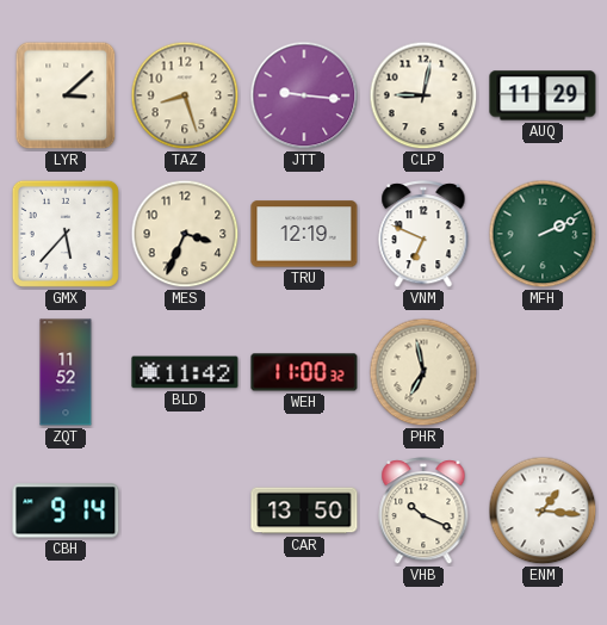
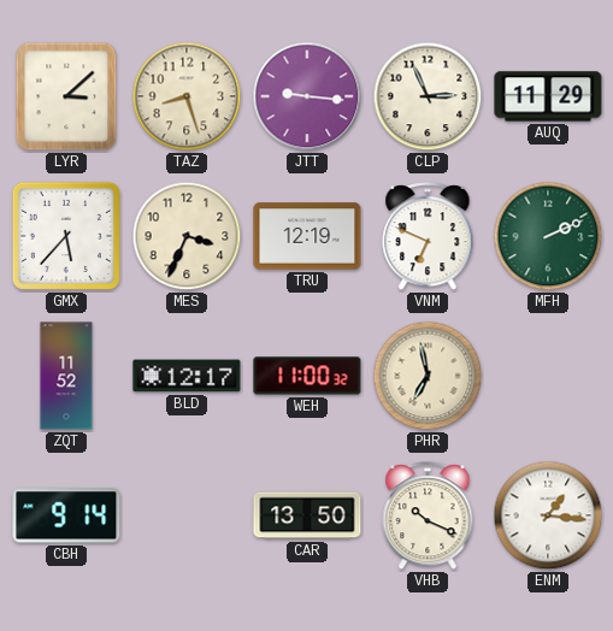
CLP: 9:02 -> 2:56 (428, 96)
BLD: 11:42 -> 12:17 (187, 376)
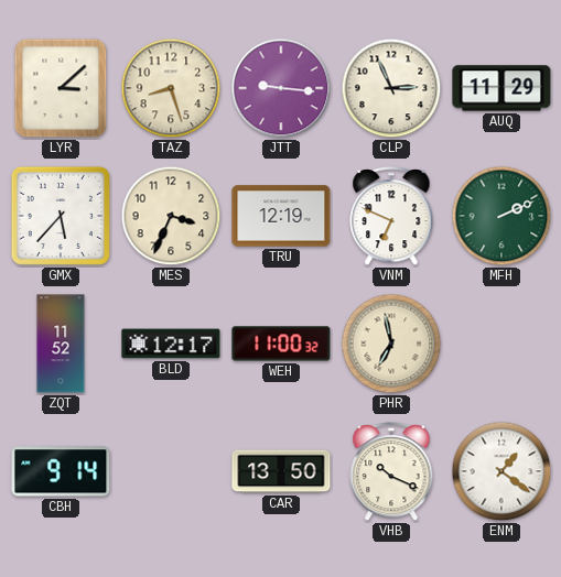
ENM: 1:16 -> 1:21 (501, 471)
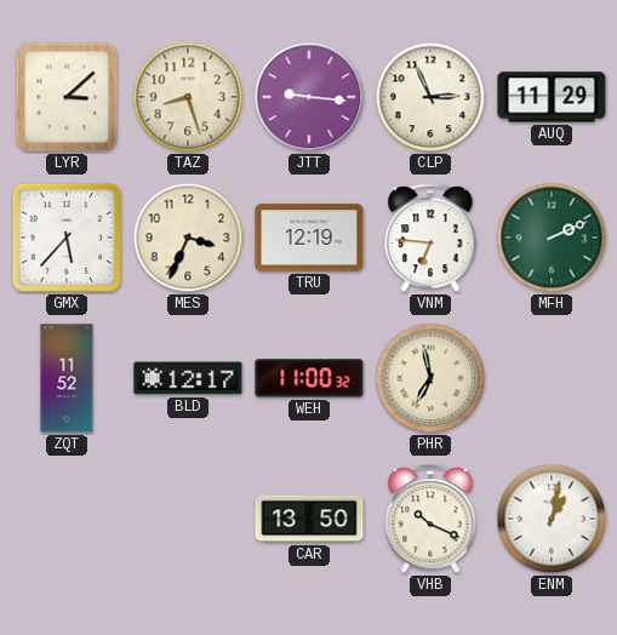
VNM: 6:49 -> 6:46 (430, 239)
CBH: 9:14 -> none (61, 471)
ENM: 1:21 -> 1:02 (552, 519)
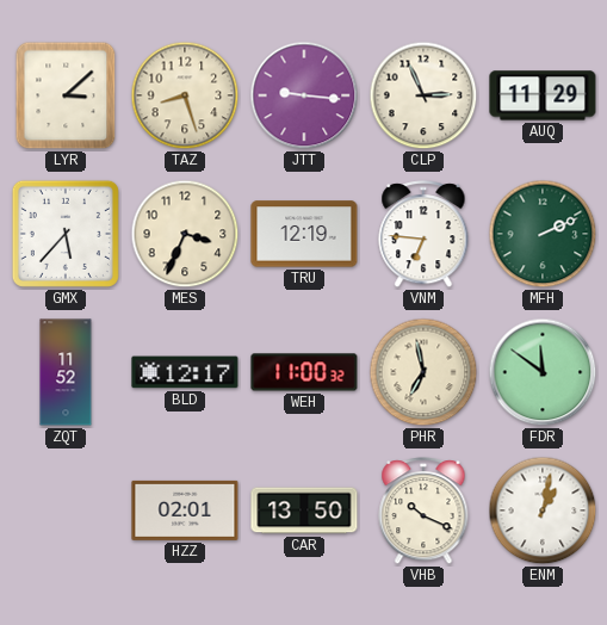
FDR: none -> 11:51 (543, 372)
HZZ: none -> 02:01 (185, 510)
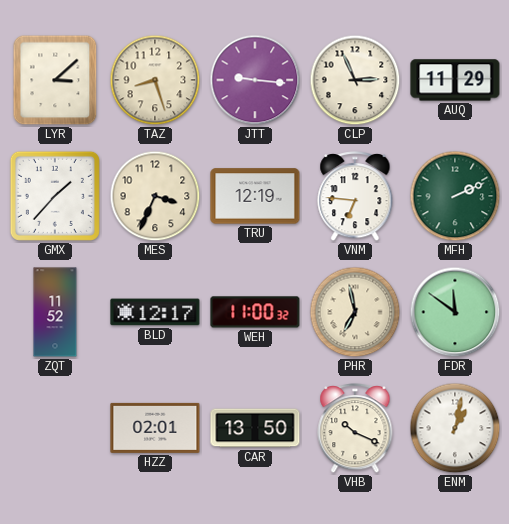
GMX: 5:37 -> 1:37 (55, 196)
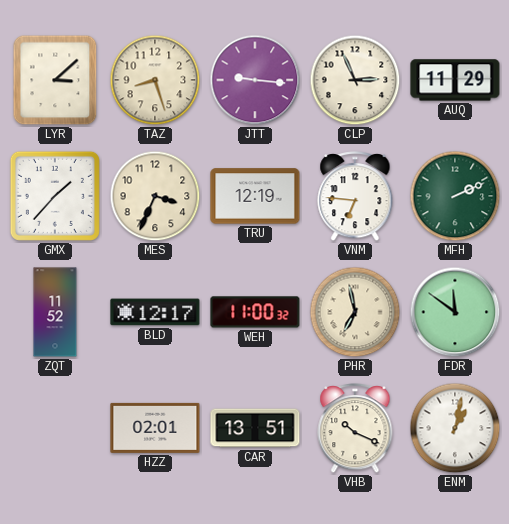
CAR: 13:50 -> 13:51 (255, 428)
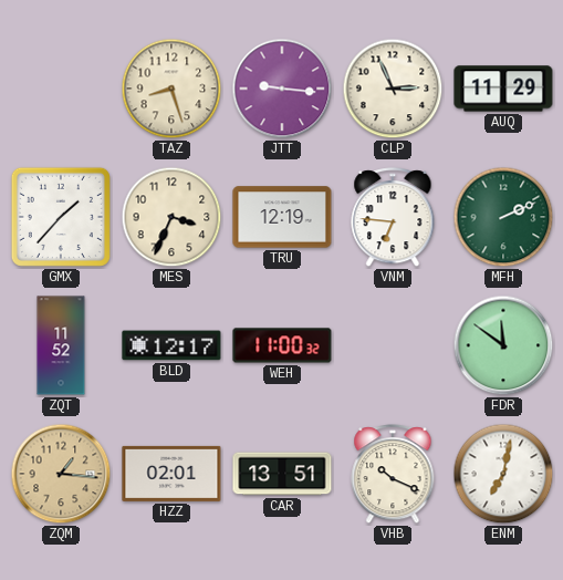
LYR: 3:08 -> none (55, 80)
PHR: 6:58 -> none (355, 312)
ZQM: none -> 1:16 (61, 474)
ENM: 1:02 -> 7:02 (503, 474)
